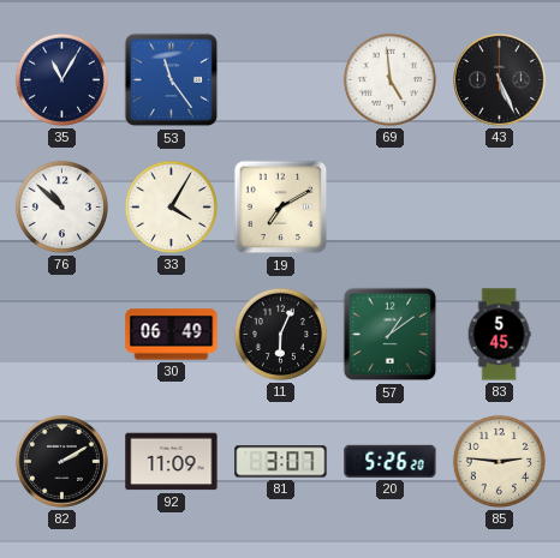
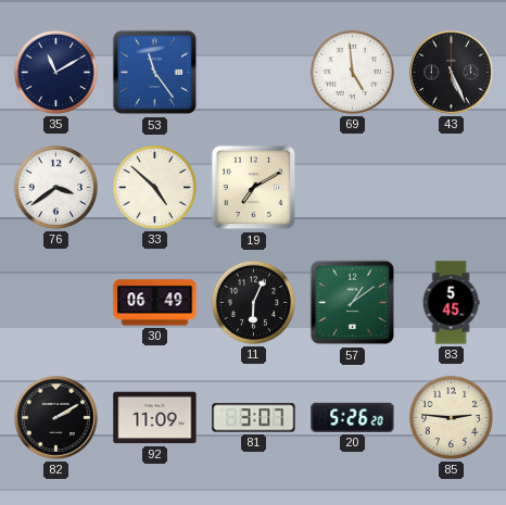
35: 11:05 -> 11:10 (55, 72)
76: 10:52 -> 3:39 (55, 187)
33: 4:05 -> 4:52 (154, 187)
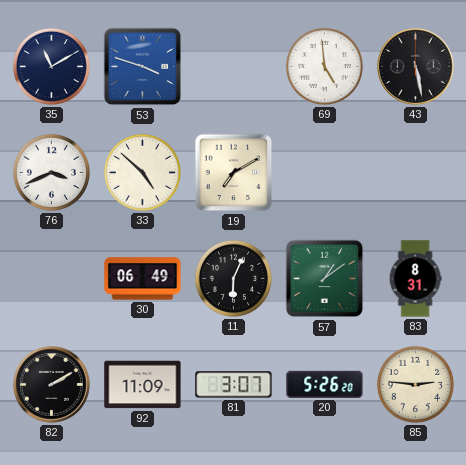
53: 11:24 -> 3:48 (143, 67)
43: 5:26 -> 5:28 (416, 67)
76: 3:39 -> 3:41 (51, 172)
83: 5:45 -> 8:31 (415, 279)
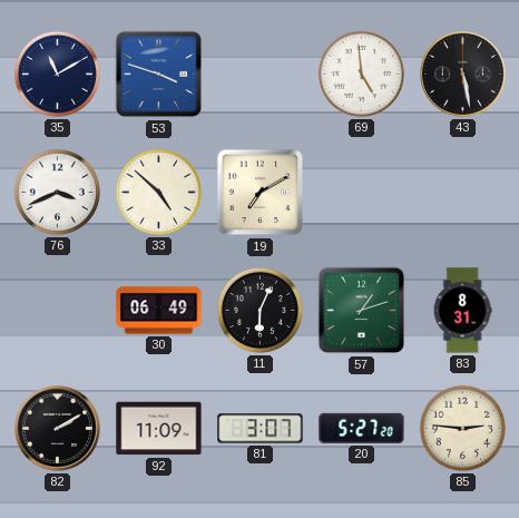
57: 1:09 -> 1:12 (362, 311)
20: 5:26 -> 5:27 (362, 428)
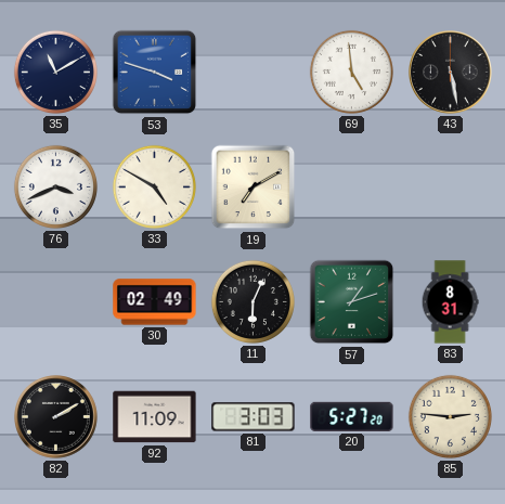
33: 4:52 -> 4:50 (154, 186)
30: 06:49 -> 02:49 (155, 302)
81: 3:07 -> 3:03 (254, 417)
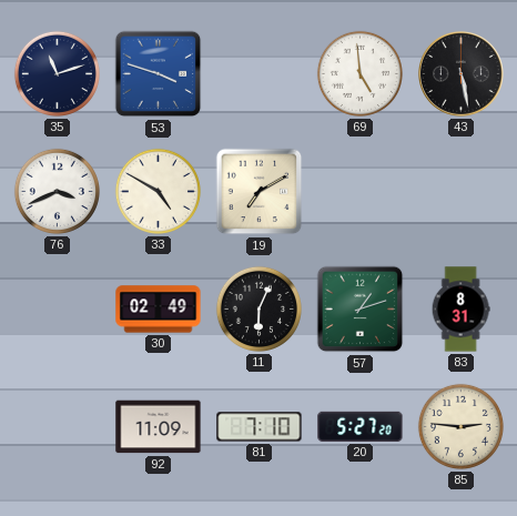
35: 11:10 -> 11:12 (57, 73)
82: 2:10 -> none (56, 417)
81: 3:03 -> 7:10 (260, 427)
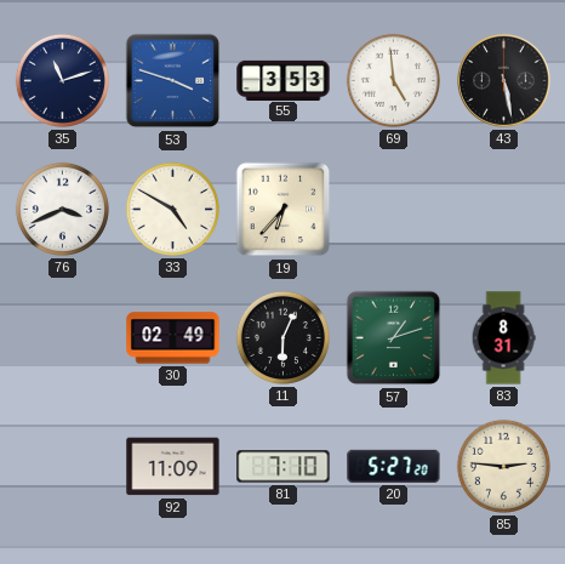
55: none -> 3:53 (284, 80)
19: 7:10 -> 6:37 (284, 210)
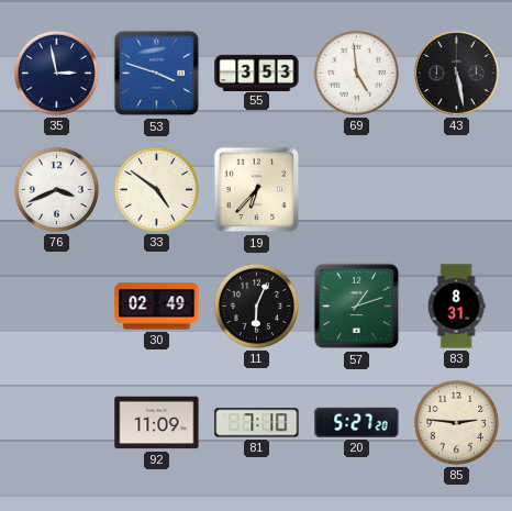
35: 11:12 -> 2:58 (56, 73)
33: 4:50 -> 4:51 (156, 189)
